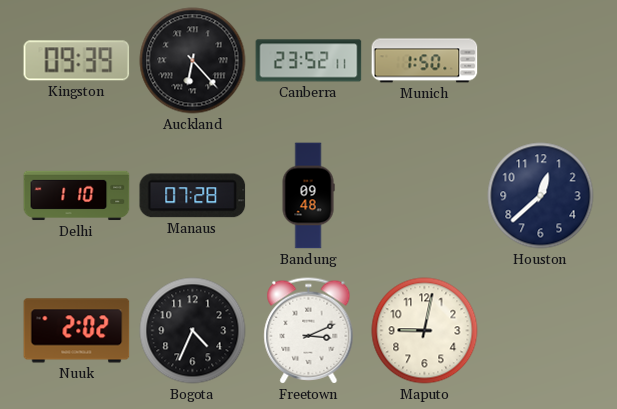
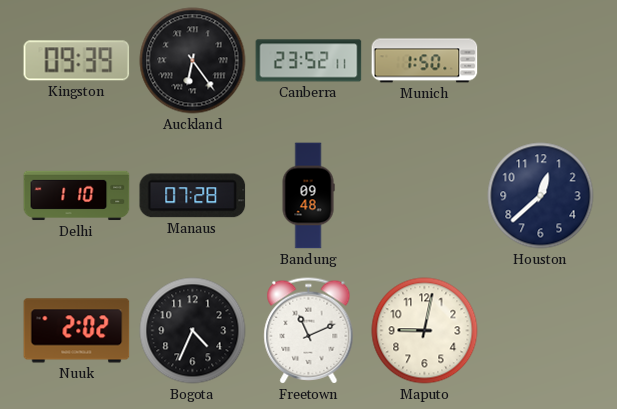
Auckland: 6:23 -> 6:24 (193, 61)
Freetown: 3:11 -> 11:11 (309, 331)
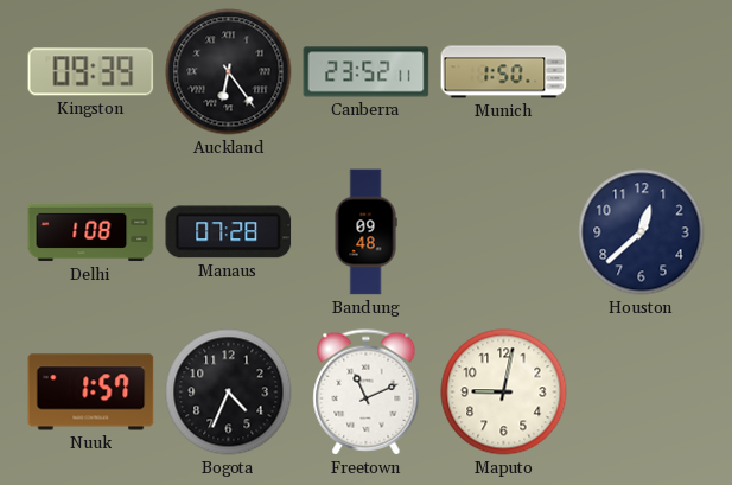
Delhi: 1:10 -> 1:08 (91, 232)
Nuuk: 2:02 -> 1:57 (91, 393)
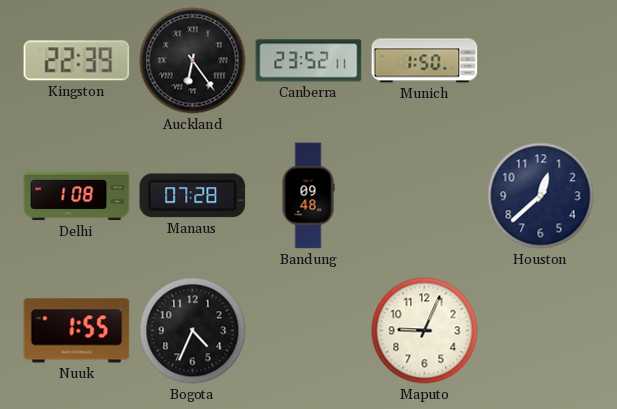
Kingston: 09:39 -> 22:39 (77, 61)
Nuuk: 1:57 -> 1:55 (77, 331)
Freetown: 11:11 -> none (367, 393)
Maputo: 9:02 -> 9:04 (425, 331)
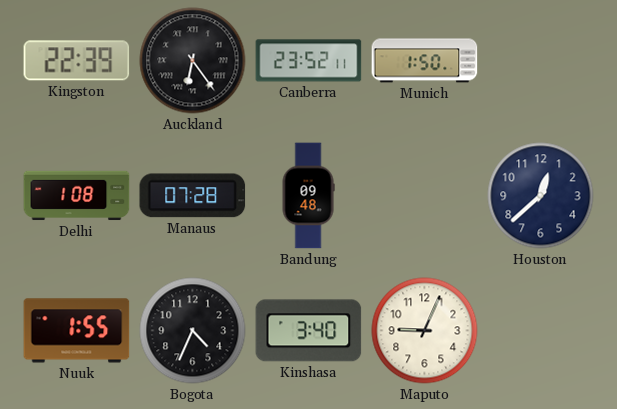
Kinshasa: none -> 3:40 (309, 331)
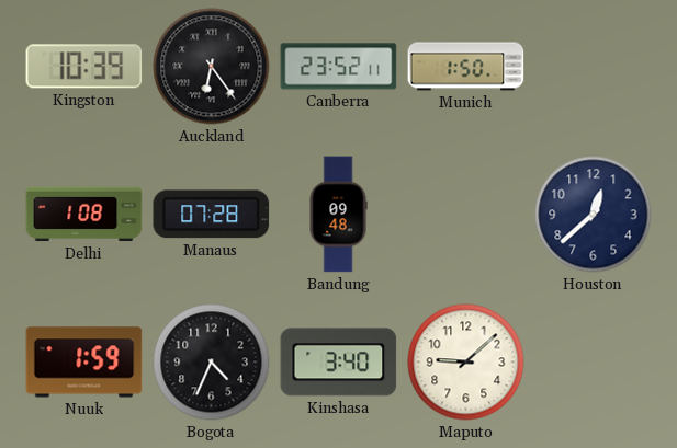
Kingston: 22:39 -> 10:39 (84, 67)
Nuuk: 1:55 -> 1:59 (84, 363)
Maputo: 9:04 -> 9:08 (466, 363)
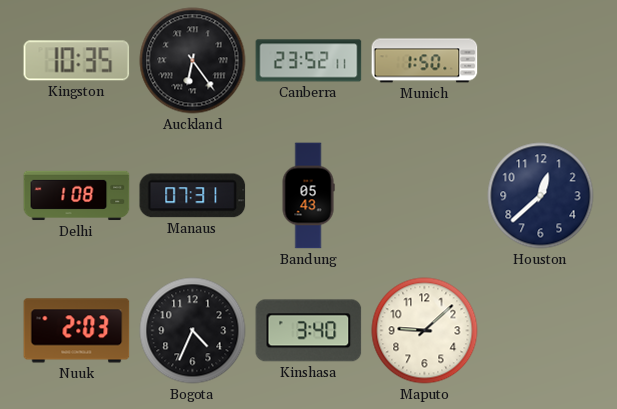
Kingston: 10:39 -> 10:35 (77, 61)
Manaus: 07:28 -> 07:31 (193, 196)
Bandung: 09:48 -> 05:43 (308, 196)
Nuuk: 1:59 -> 2:03 (77, 331)
